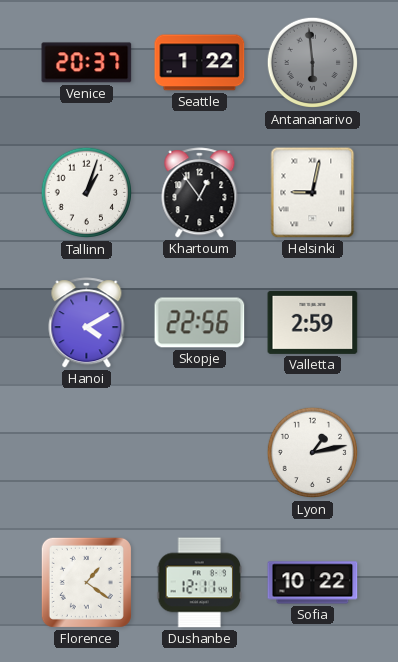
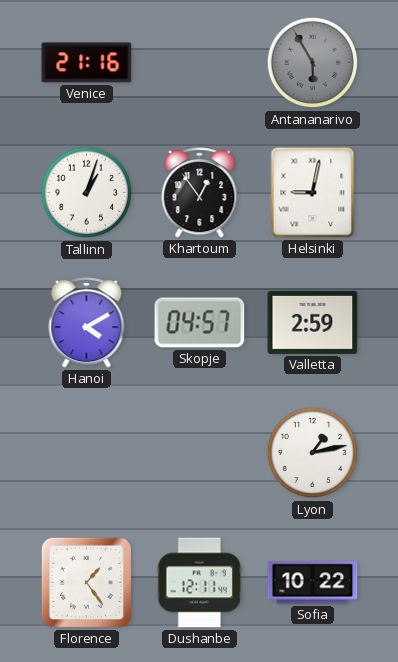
Venice: 20:37 -> 21:16 (87, 63)
Seattle: 1:22 -> none (200, 63)
Antananarivo: 5:59 -> 5:55 (313, 63)
Skopje: 22:56 -> 04:57 (200, 323)
Florence: 1:21 -> 1:24 (86, 582)
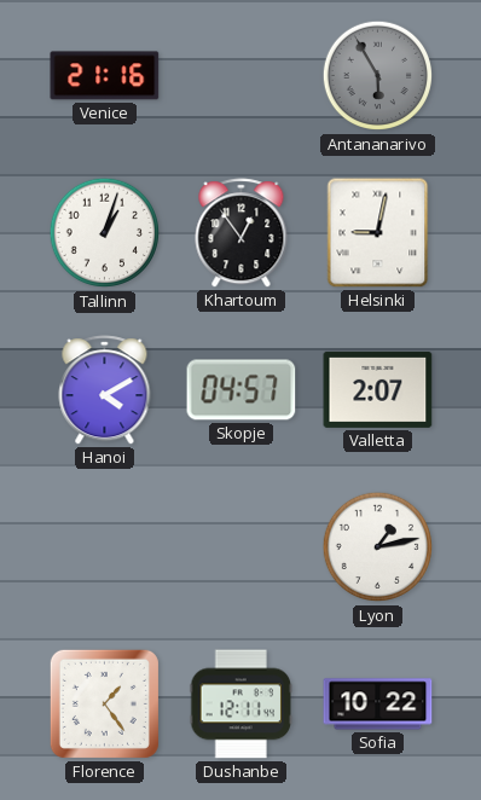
Valletta: 2:59 -> 2:07 (378, 389)
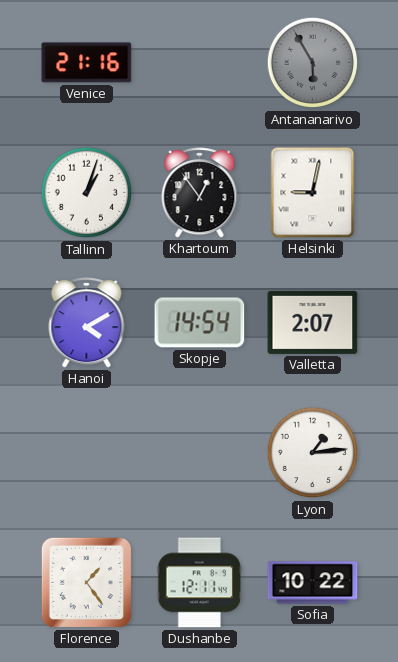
Skopje: 04:57 -> 14:54 (200, 323)
Lyon: 1:13 -> 1:14 (313, 453)
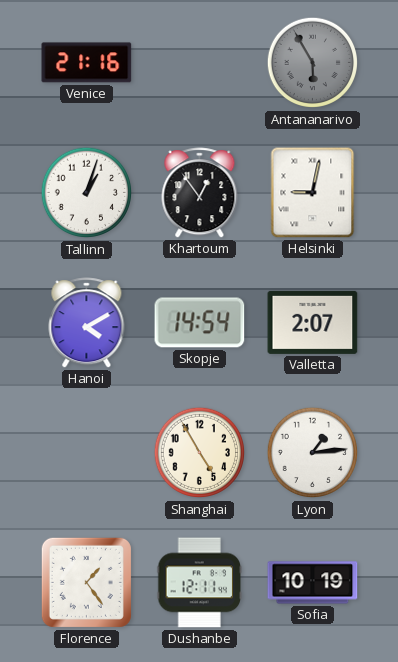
Shanghai: none -> 4:55 (200, 453)
Sofia: 10:22 -> 10:19 (313, 583)
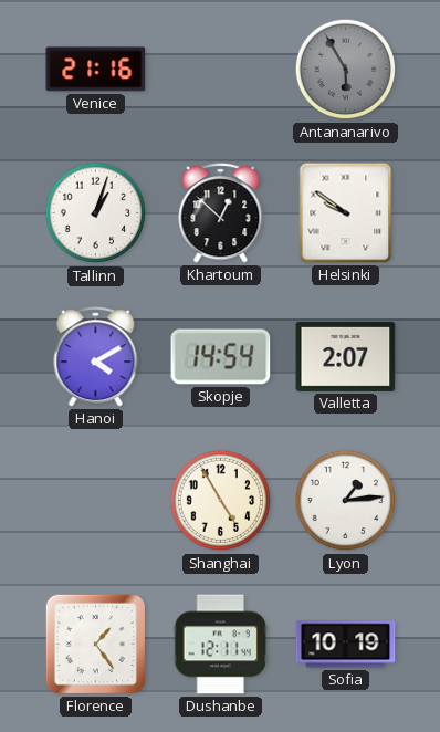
Khartoum: 12:54 -> 12:52 (221, 213)
Helsinki: 9:02 -> 9:51 (346, 213)
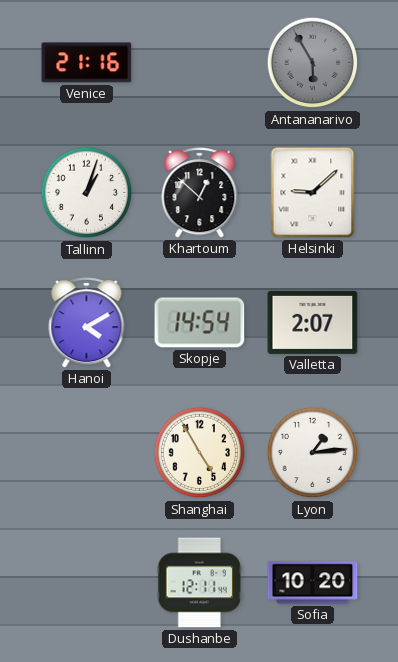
Helsinki: 9:51 -> 9:08 (313, 193)
Florence: 1:24 -> none (95, 644)
Sofia: 10:19 -> 10:20 (313, 583)
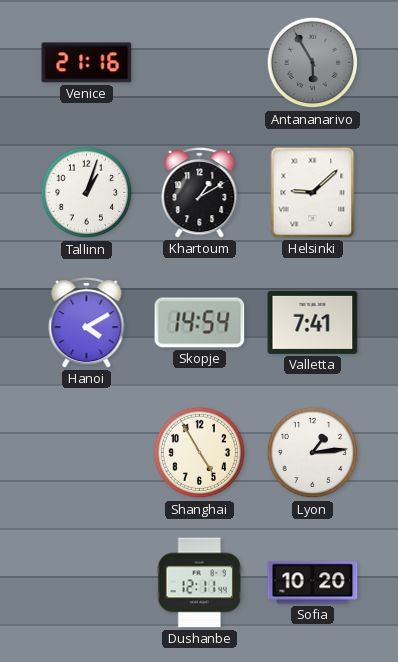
Khartoum: 12:52 -> 1:10 (200, 193)
Valletta: 2:07 -> 7:41 (313, 322)
